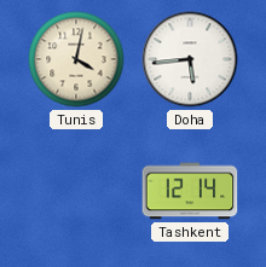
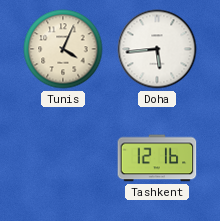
Tunis: 4:02 -> 4:04 (63, 49)
Tashkent: 12:14 -> 12:16 (157, 158)
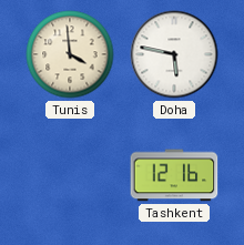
Tunis: 4:04 -> 3:59 (70, 54)
Doha: 5:44 -> 5:47 (174, 54)
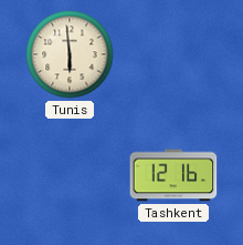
Tunis: 3:59 -> 5:59 (70, 54)
Doha: 5:47 -> none (174, 54)
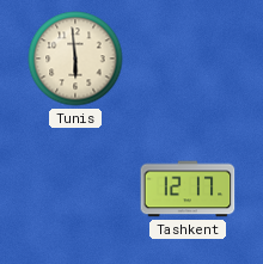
Tashkent: 12:16 -> 12:17 (188, 189)
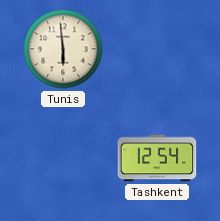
Tashkent: 12:17 -> 12:54 (157, 158)
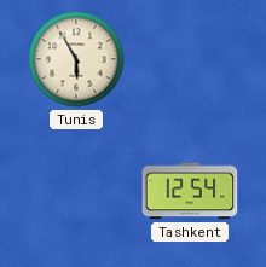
Tunis: 5:59 -> 5:55 (76, 59)
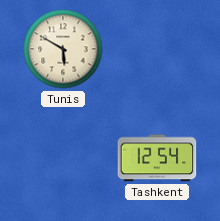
Tunis: 5:55 -> 5:50 (63, 49)
